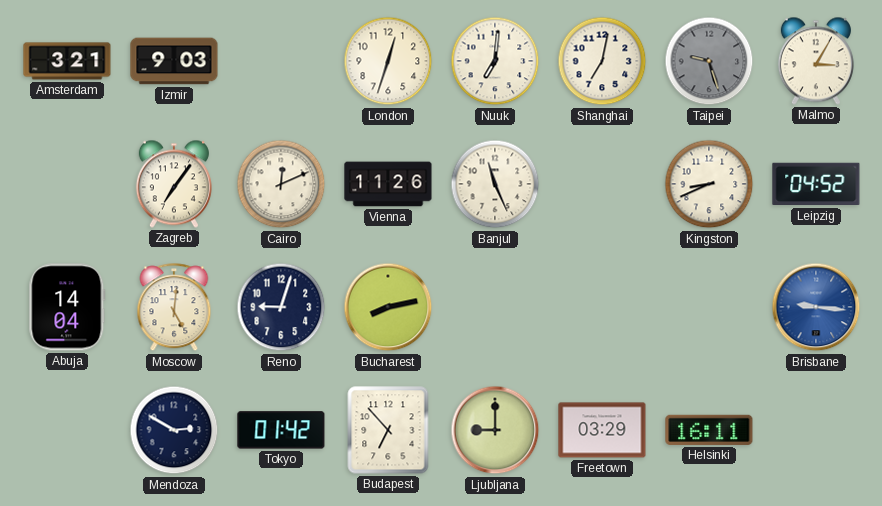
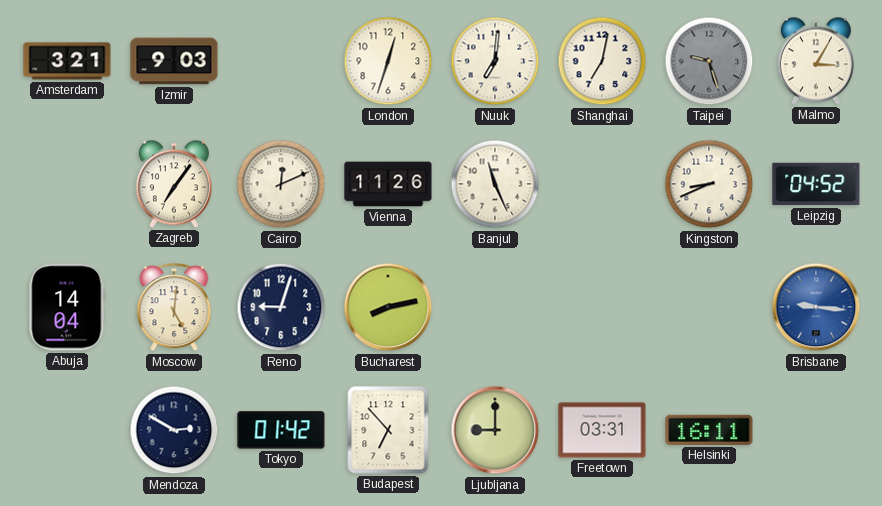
Freetown: 03:29 -> 03:31 (602, 430)
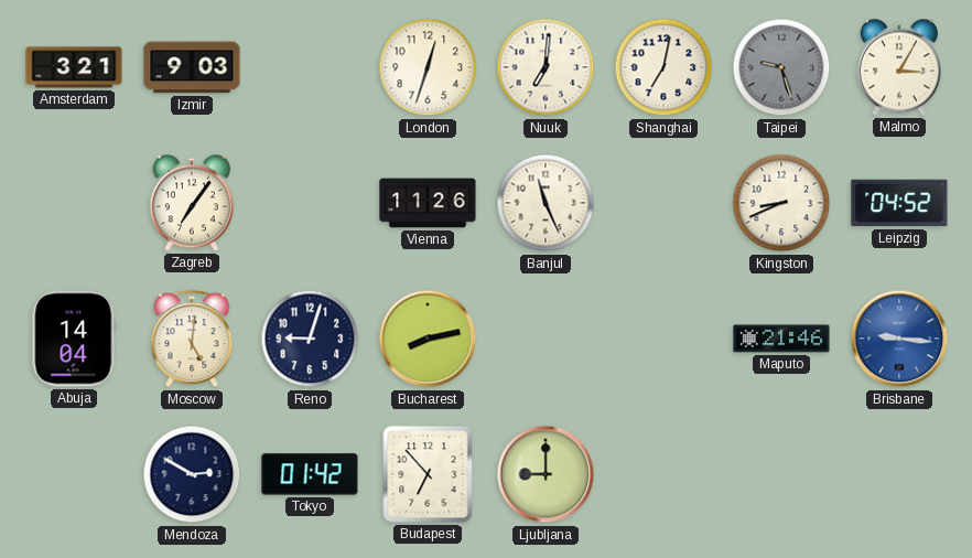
Cairo: 12:11 -> none (281, 184)
Maputo: none -> 21:46 (781, 339)
Freetown: 03:31 -> none (602, 430)
Helsinki: 16:11 -> none (709, 430)
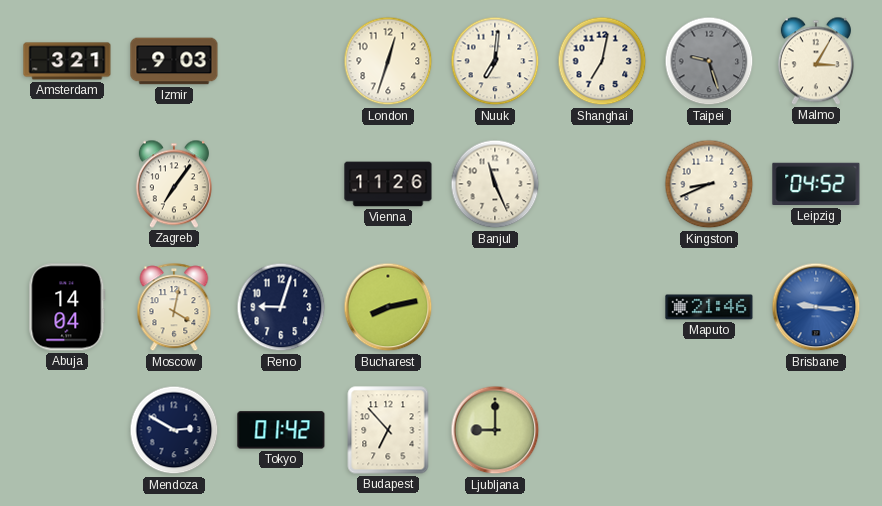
Moscow: 5:01 -> 4:02 (174, 308)
